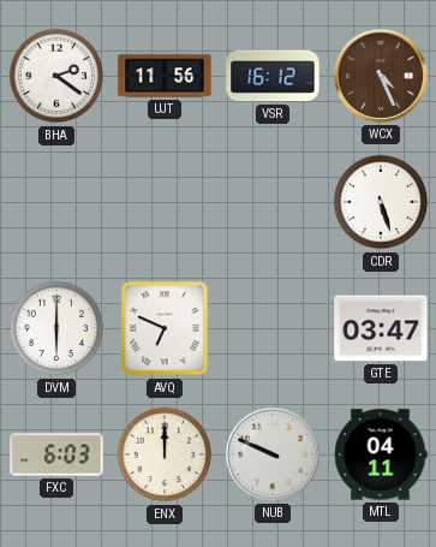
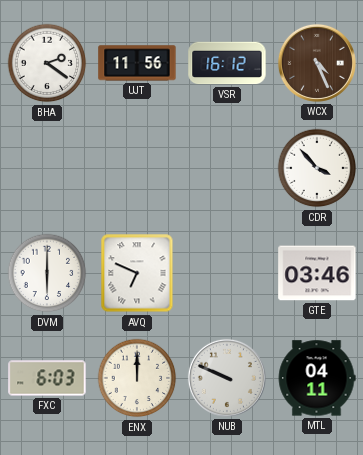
CDR: 5:27 -> 3:53 (317, 168)
GTE: 03:47 -> 03:46 (317, 273)
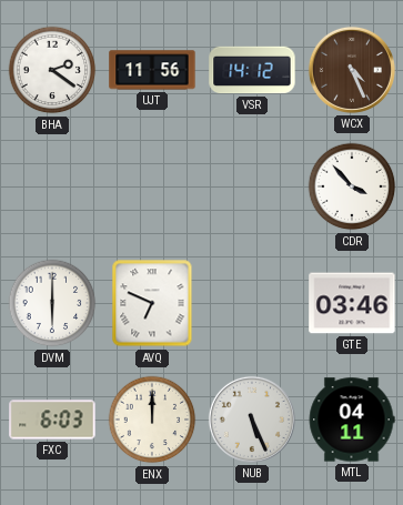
VSR: 16:12 -> 14:12 (252, 70)
NUB: 9:49 -> 5:26 (252, 420)
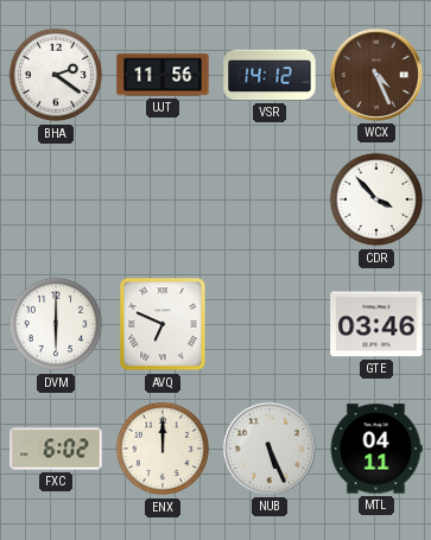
FXC: 6:03 -> 6:02 (56, 449)
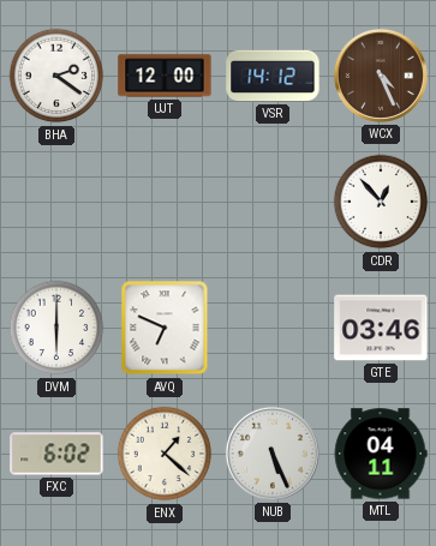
UJT: 11:56 -> 12:00 (165, 76)
CDR: 3:53 -> 12:53 (381, 202)
ENX: 12:00 -> 1:22 (165, 454)
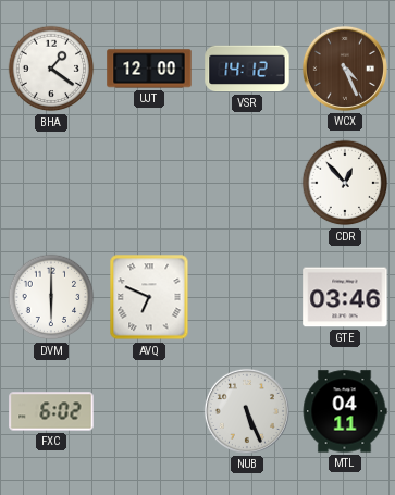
BHA: 2:21 -> 1:21 (51, 69)
ENX: 1:22 -> none (165, 454)
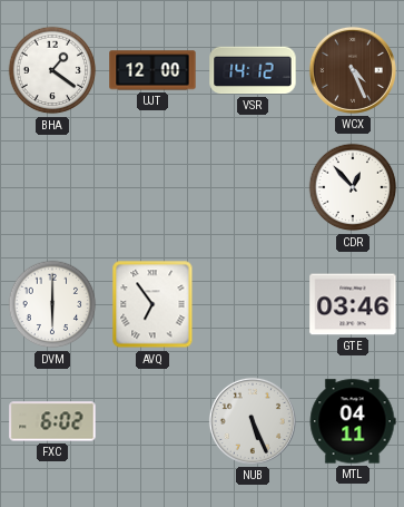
AVQ: 6:49 -> 6:54 (152, 304)
